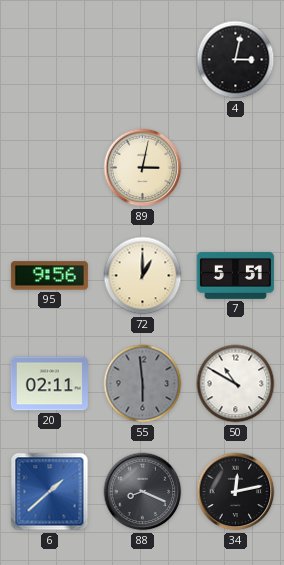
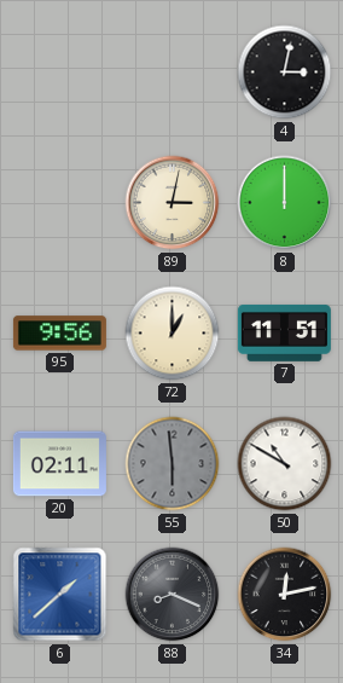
8: none -> 12:00 (285, 203)
7: 5:51 -> 11:51 (284, 332)
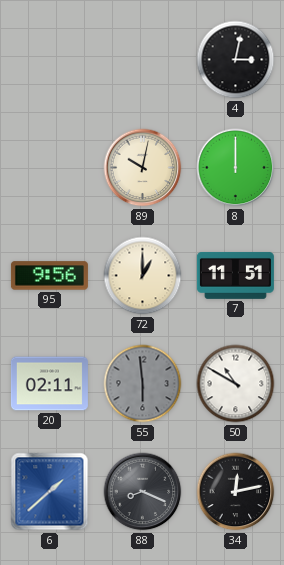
89: 3:02 -> 10:02 (143, 168)
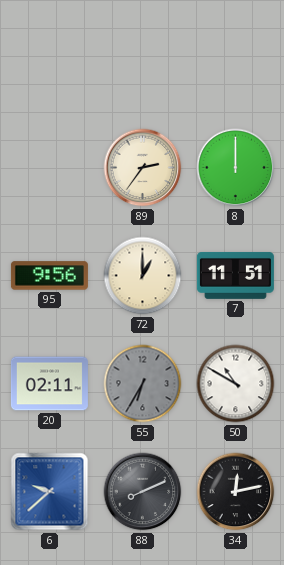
4: 3:02 -> none (236, 60)
89: 10:02 -> 2:36 (143, 168)
55: 5:59 -> 6:35 (143, 384)
6: 1:38 -> 9:38 (50, 492)
88: 8:19 -> 8:11 (143, 492)
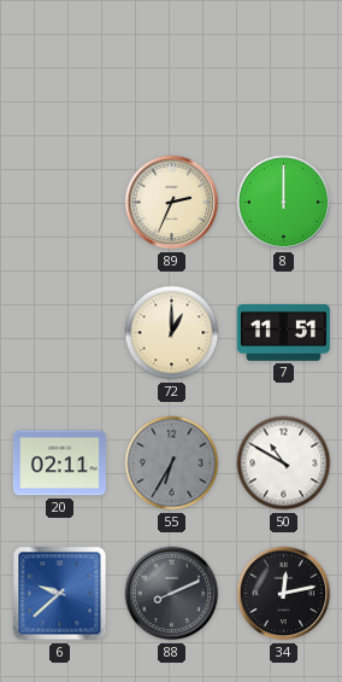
89: 2:36 -> 2:34 (172, 203)
95: 9:56 -> none (49, 276)
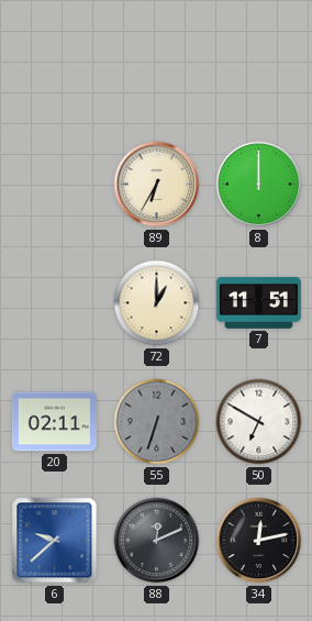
89: 2:34 -> 6:35 (157, 185)
55: 6:35 -> 6:33 (157, 422)
50: 10:50 -> 6:50 (259, 422)
88: 8:11 -> 12:11 (157, 541)
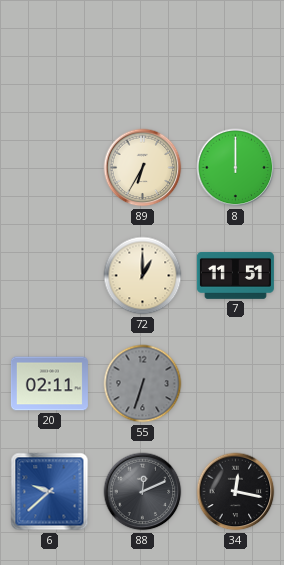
50: 6:50 -> none (259, 422)
34: 12:13 -> 12:17 (236, 492)
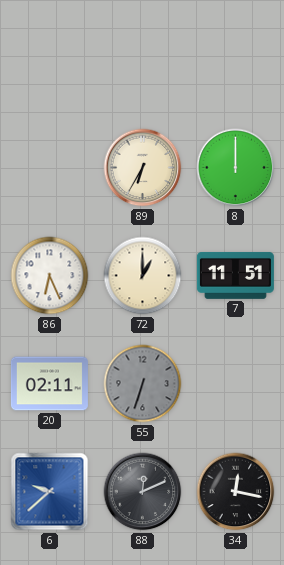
86: none -> 6:26 (50, 276)
